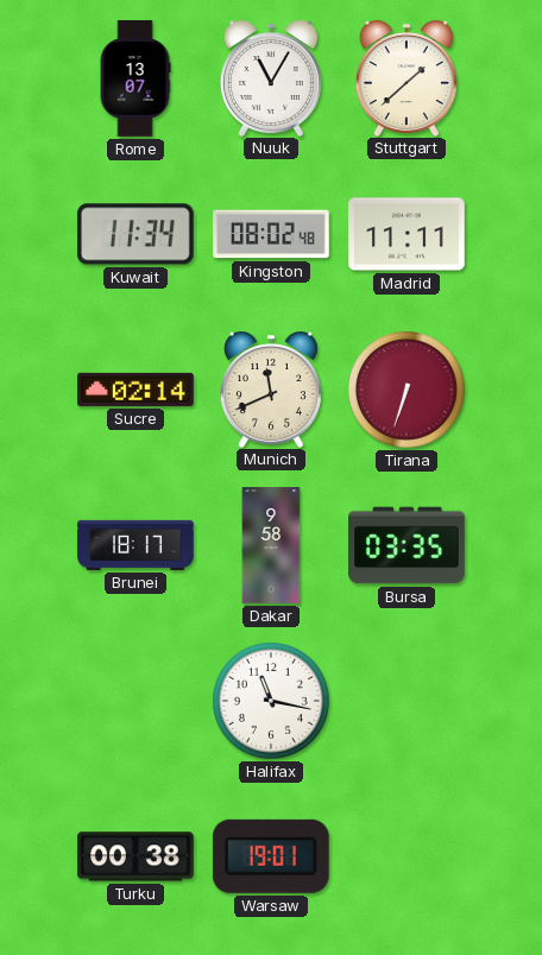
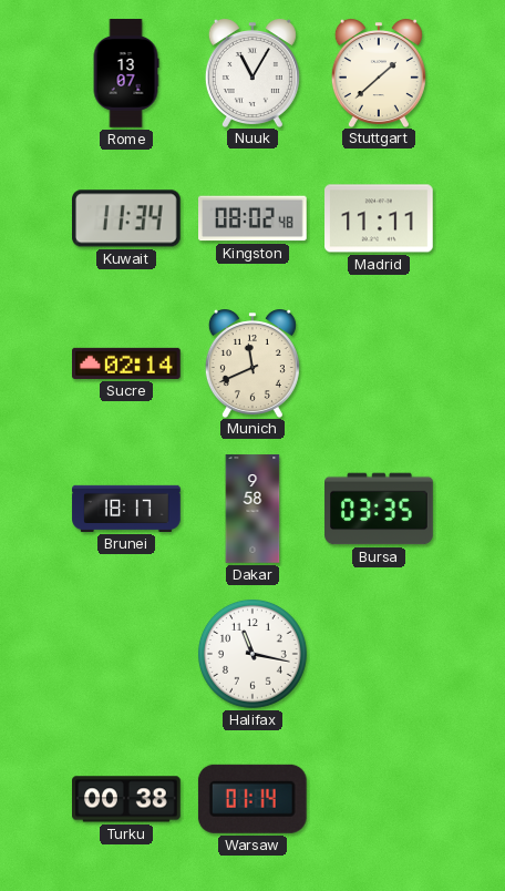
Tirana: 6:33 -> none (406, 390)
Warsaw: 19:01 -> 01:14 (252, 799)
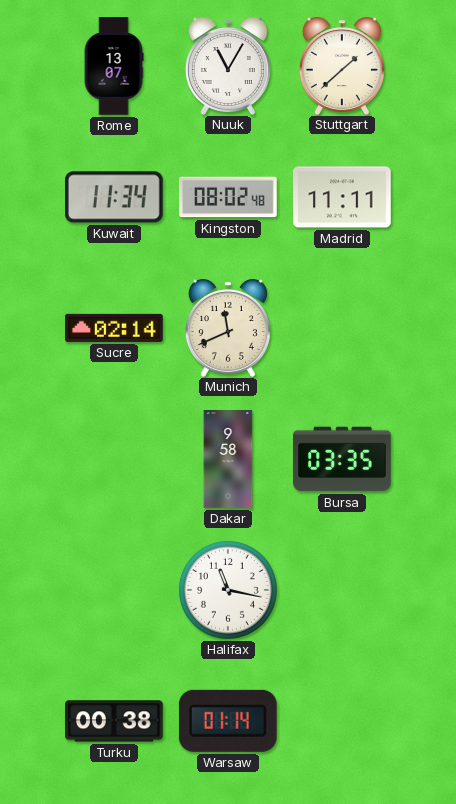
Brunei: 18:17 -> none (126, 509)
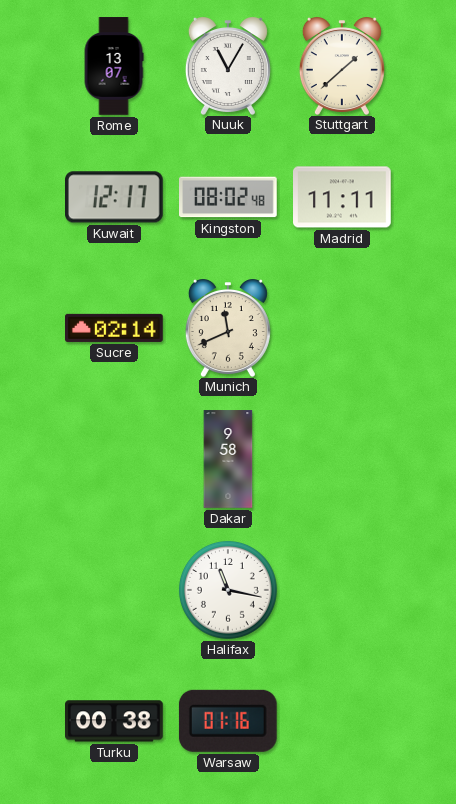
Kuwait: 11:34 -> 12:17 (115, 197)
Bursa: 03:35 -> none (342, 459)
Warsaw: 01:14 -> 01:16 (228, 721)
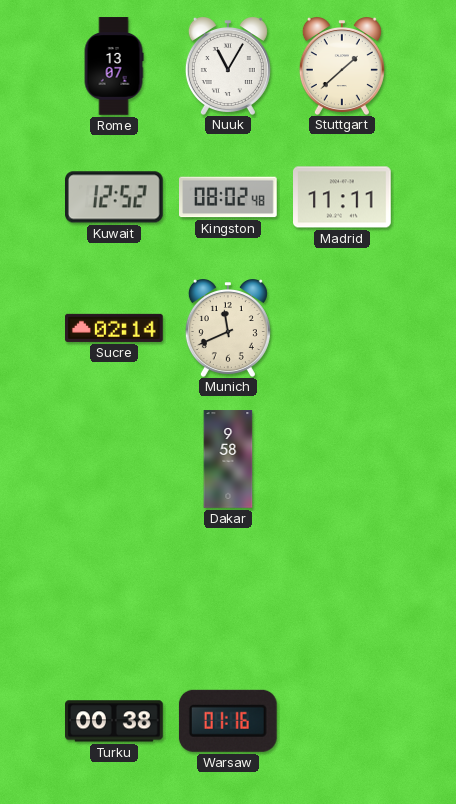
Kuwait: 12:17 -> 12:52 (115, 197)
Halifax: 11:17 -> none (228, 590)
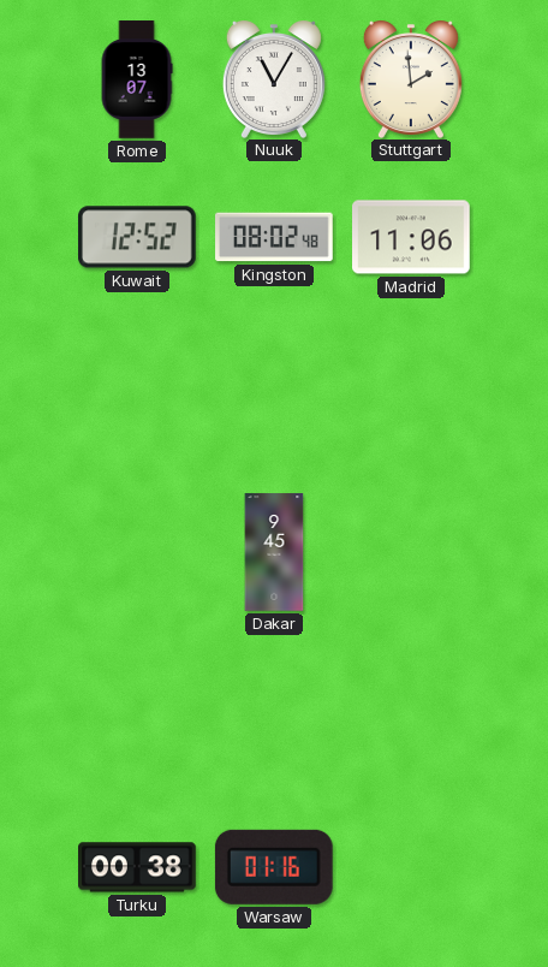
Stuttgart: 1:38 -> 1:59 (411, 79)
Madrid: 11:11 -> 11:06 (411, 237)
Sucre: 02:14 -> none (115, 328)
Munich: 11:41 -> none (228, 328)
Dakar: 9:58 -> 9:45 (274, 552)
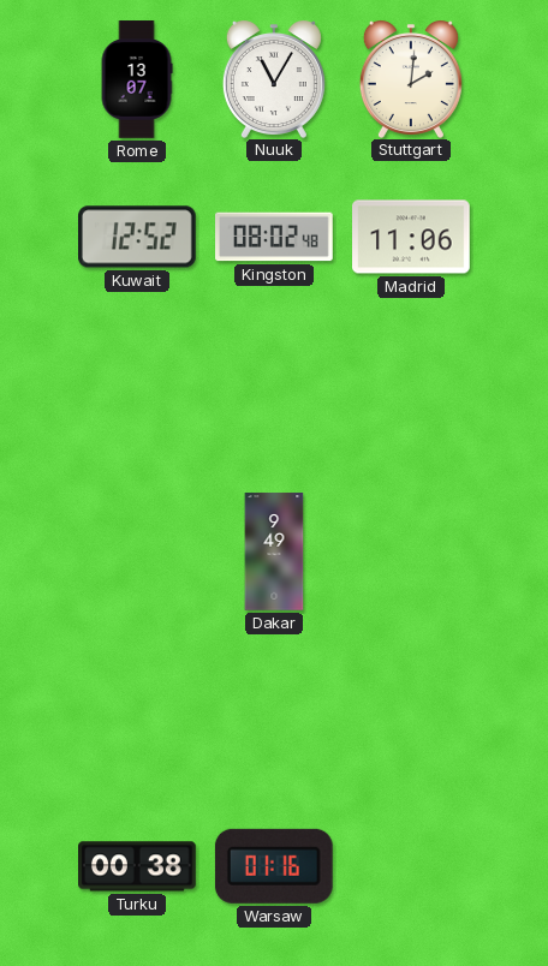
Stuttgart: 1:59 -> 2:01 (411, 79)
Dakar: 9:45 -> 9:49 (274, 551)
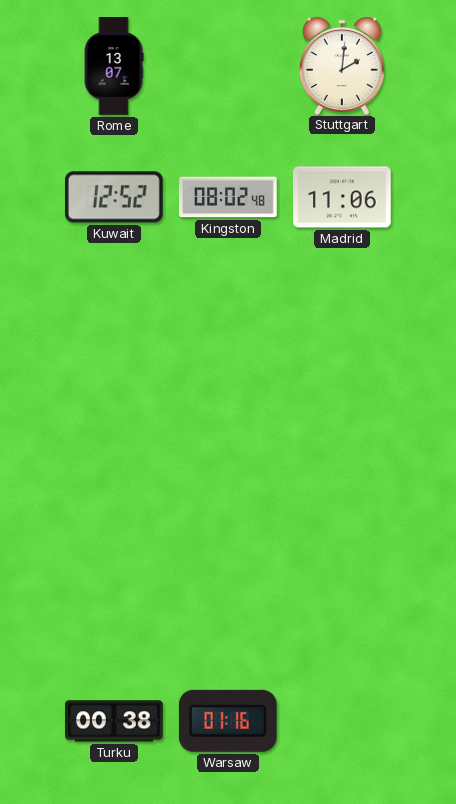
Nuuk: 11:05 -> none (274, 79)
Dakar: 9:49 -> none (274, 551)
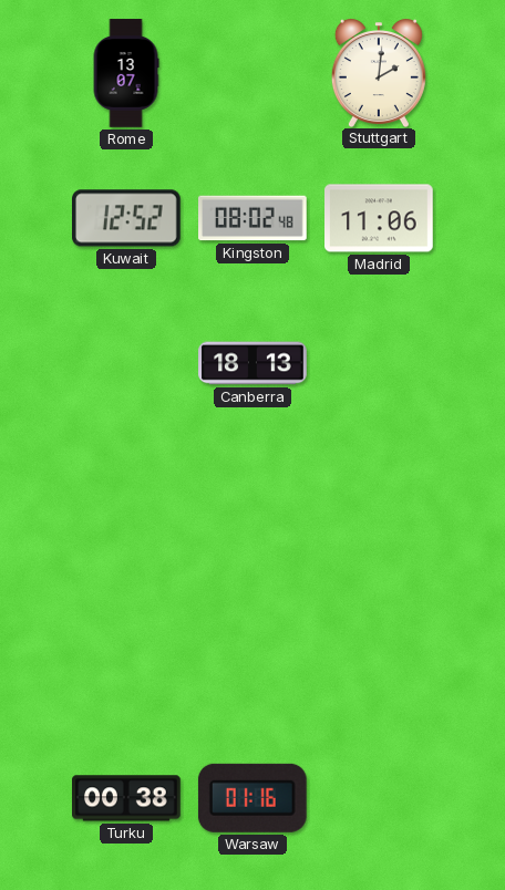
Canberra: none -> 18:13 (252, 363)
